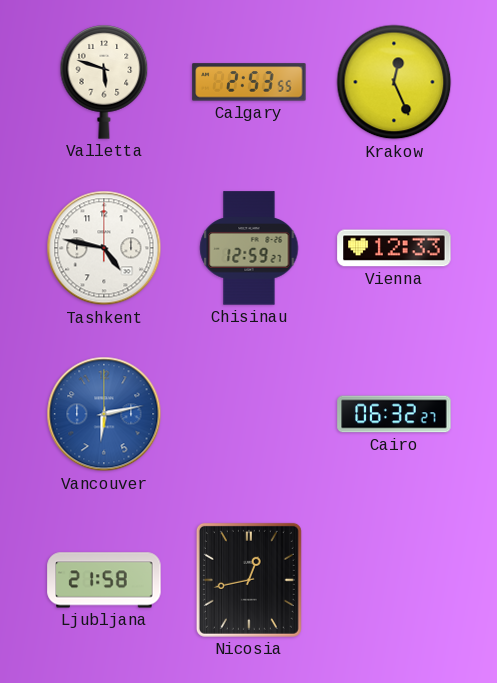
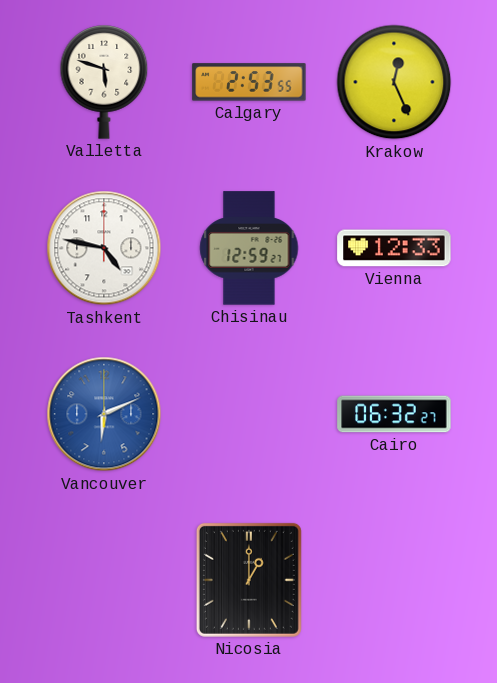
Vancouver: 6:13 -> 6:11 (104, 414)
Ljubljana: 21:58 -> none (104, 580)
Nicosia: 12:43 -> 1:00 (249, 580)
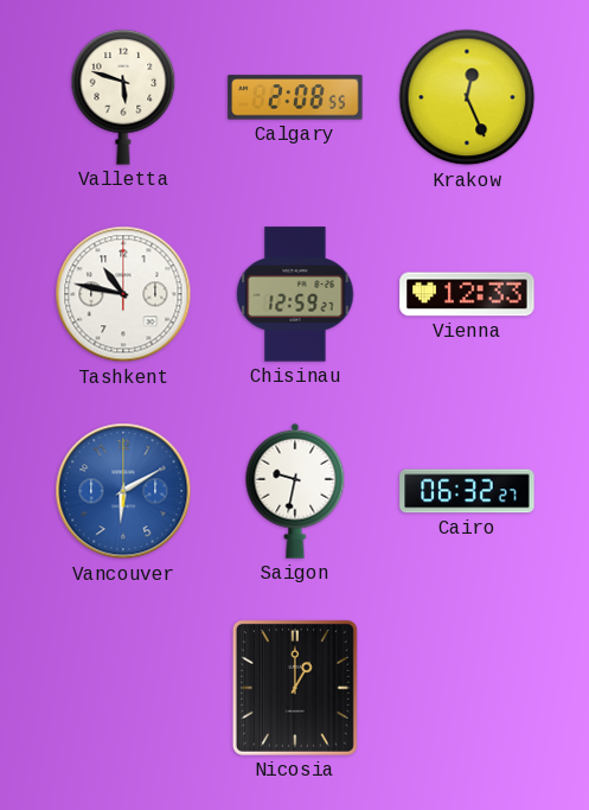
Calgary: 2:53 -> 2:08 (295, 97)
Tashkent: 4:47 -> 10:47 (123, 294)
Vancouver: 6:11 -> 6:10 (123, 491)
Saigon: none -> 9:32 (295, 491)
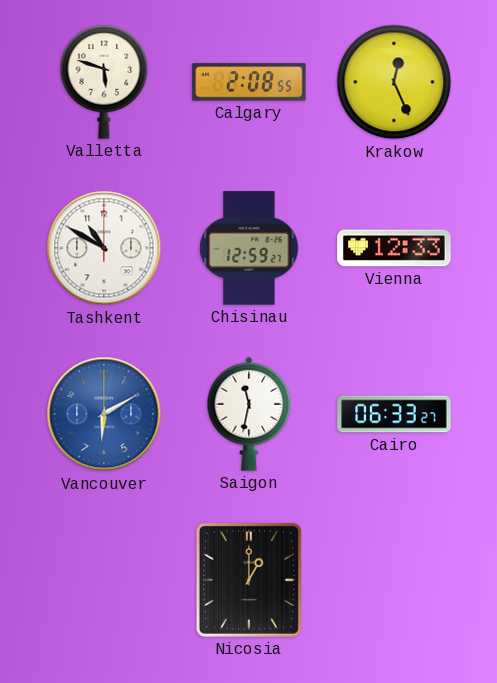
Tashkent: 10:47 -> 10:50 (104, 248)
Saigon: 9:32 -> 11:32 (249, 414)
Cairo: 06:32 -> 06:33 (394, 414)
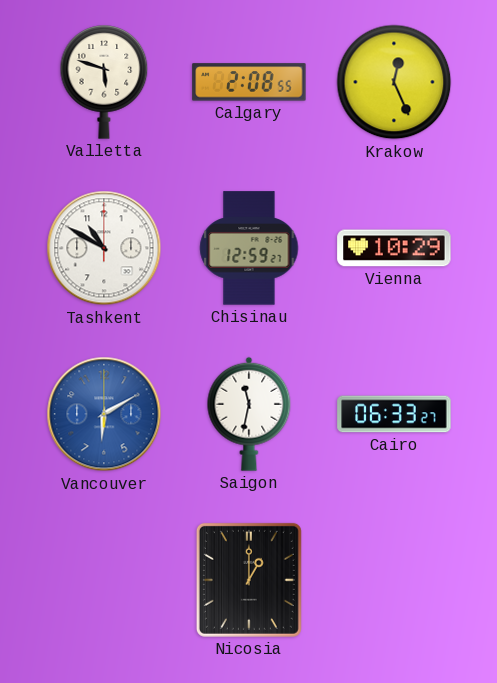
Vienna: 12:33 -> 10:29 (394, 248)
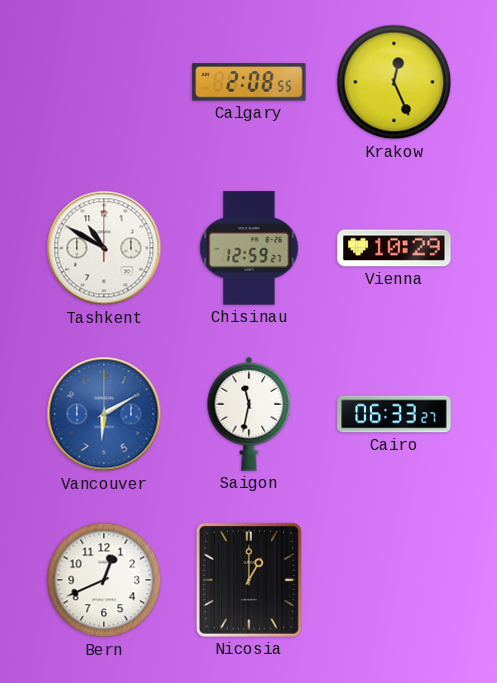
Valletta: 5:48 -> none (104, 82)
Bern: none -> 12:41 (104, 580)
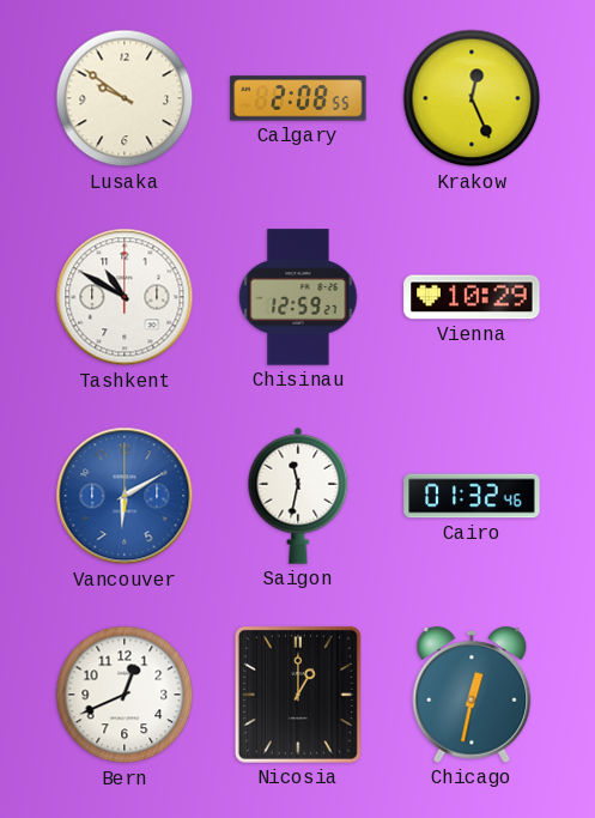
Lusaka: none -> 9:51 (125, 98)
Cairo: 06:33 -> 01:32 (472, 496)
Chicago: none -> 12:32 (472, 695)
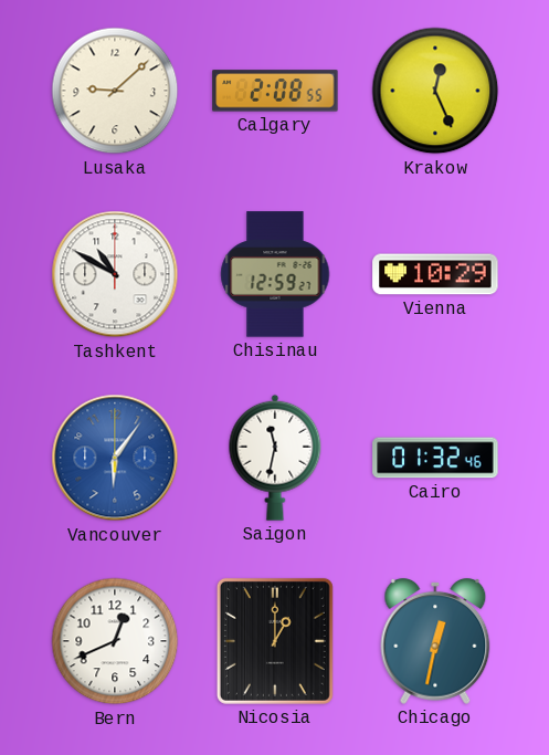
Lusaka: 9:51 -> 9:08 (115, 91)
Vancouver: 6:10 -> 6:06 (115, 458)
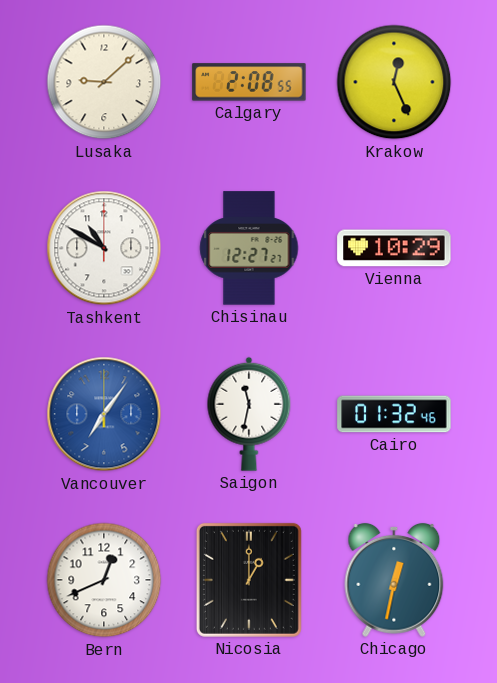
Chisinau: 12:59 -> 12:27 (249, 248)
Vancouver: 6:06 -> 7:06 (104, 414)
